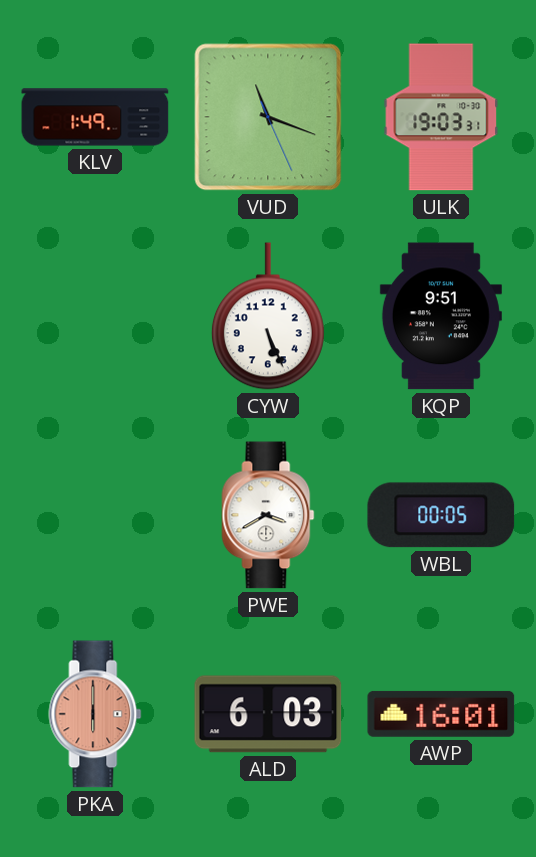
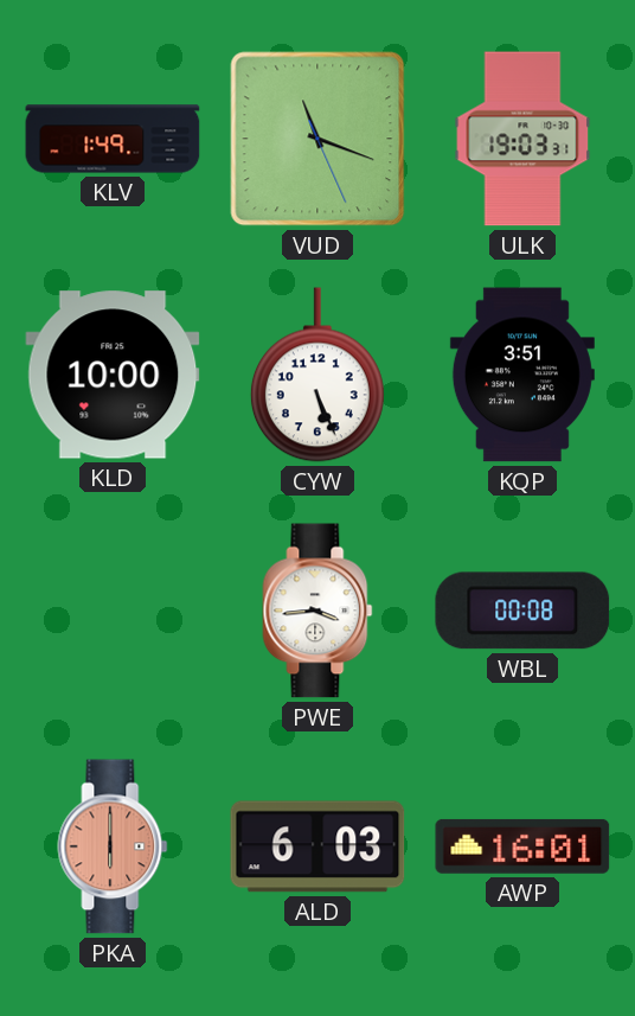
KLD: none -> 10:00 (113, 375)
KQP: 9:51 -> 3:51 (522, 375)
PWE: 3:40 -> 3:44 (317, 611)
WBL: 00:05 -> 00:08 (522, 611)
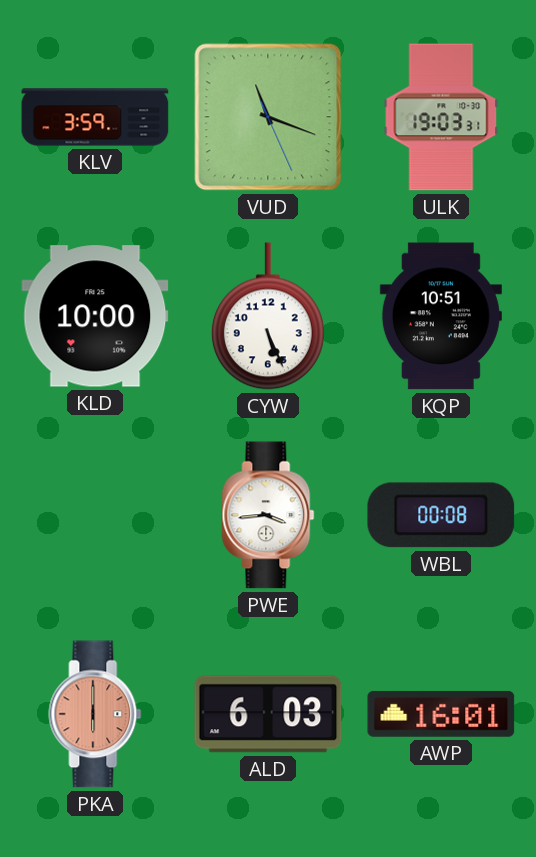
KLV: 1:49 -> 3:59 (95, 117)
KQP: 3:51 -> 10:51 (441, 316)
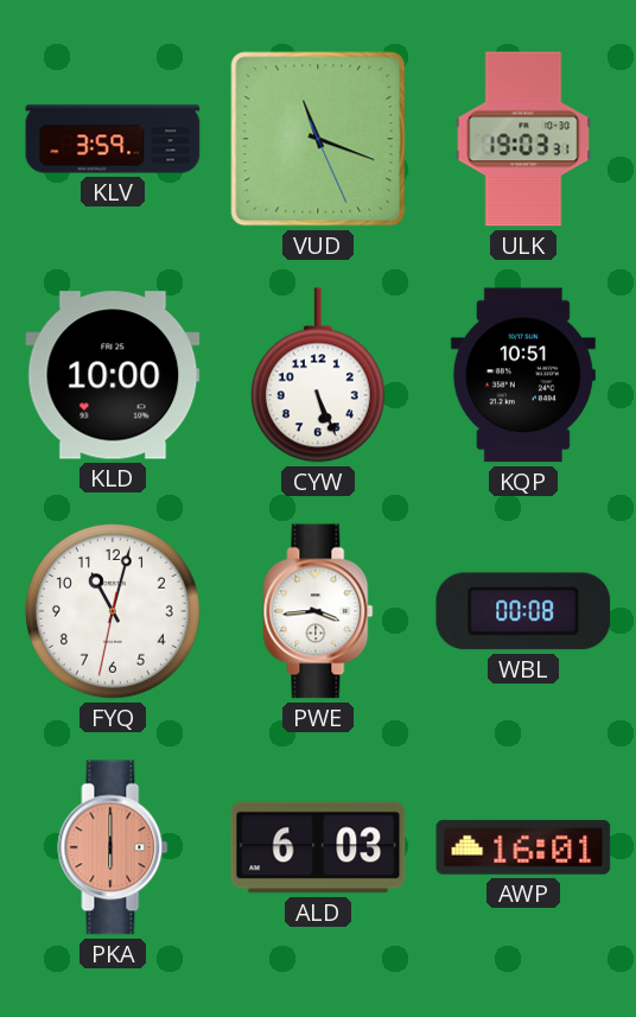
FYQ: none -> 11:02 (113, 611)
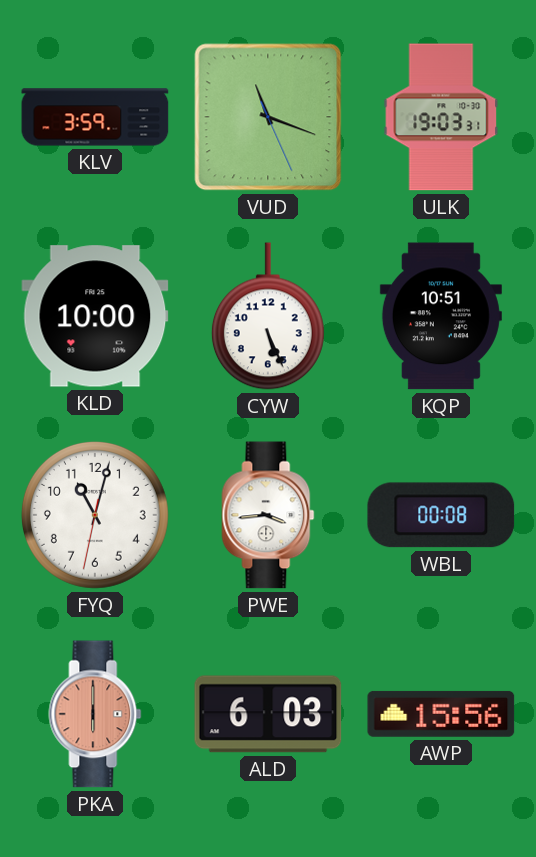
AWP: 16:01 -> 15:56 (441, 714)
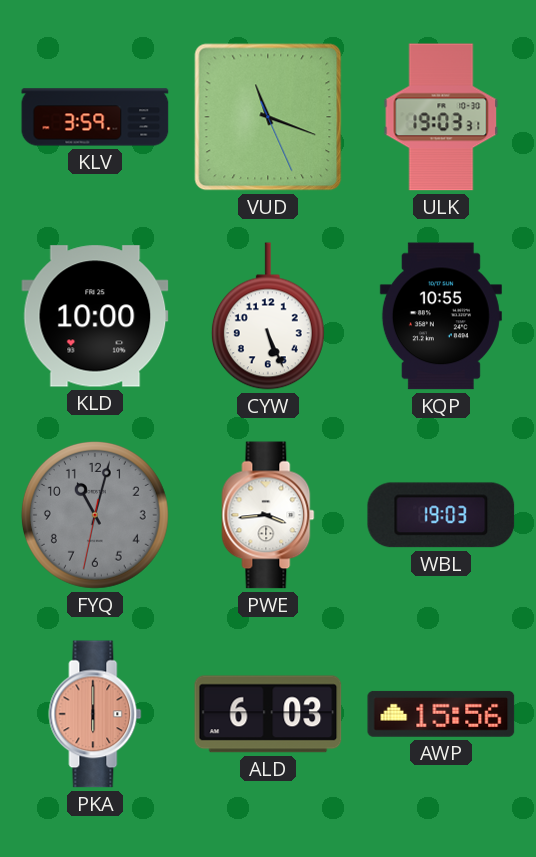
KQP: 10:51 -> 10:55 (441, 316)
FYQ dial: white -> grey (95, 515)
WBL: 00:08 -> 19:03 (441, 515)
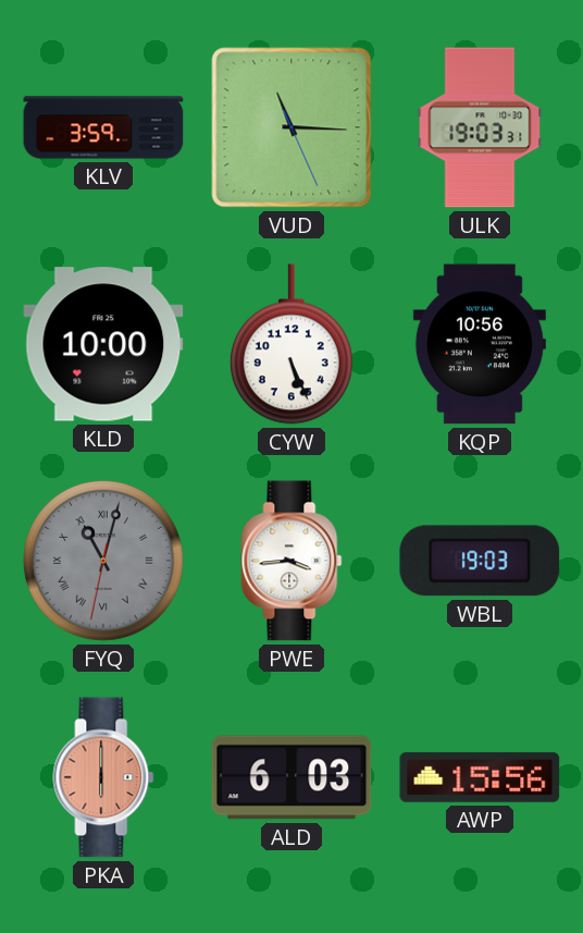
VUD: 11:18 -> 11:15 (291, 127)
KQP: 10:55 -> 10:56 (480, 344)
FYQ numerals: Arabic -> Roman (103, 561)
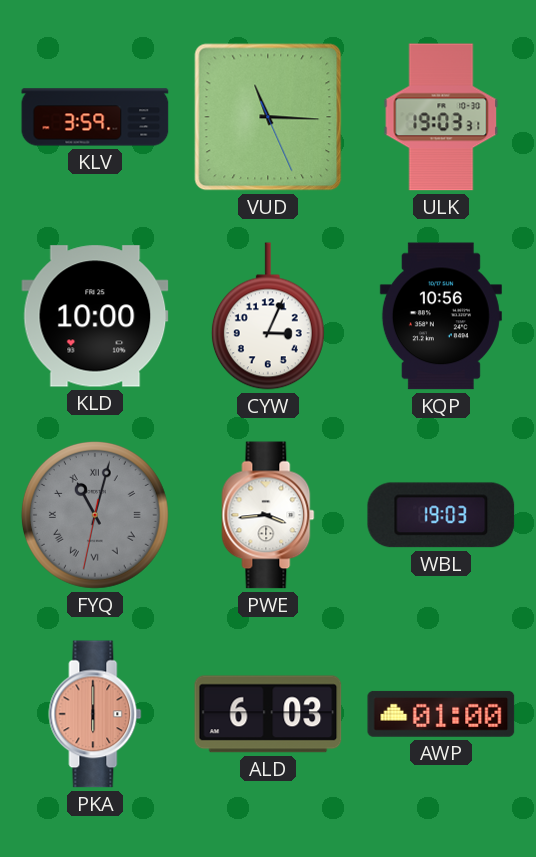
CYW: 5:26 -> 3:04 (268, 316)
AWP: 15:56 -> 01:00 (441, 714)
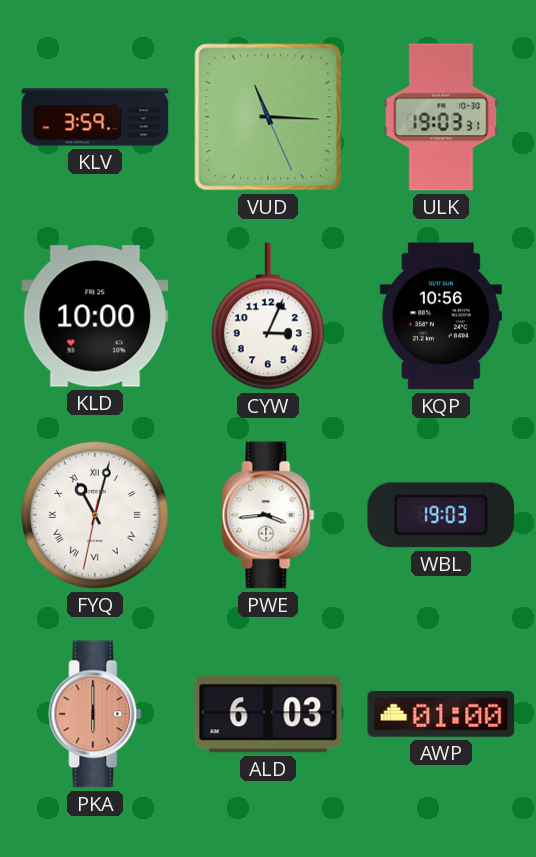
FYQ dial: grey -> white (95, 515)
